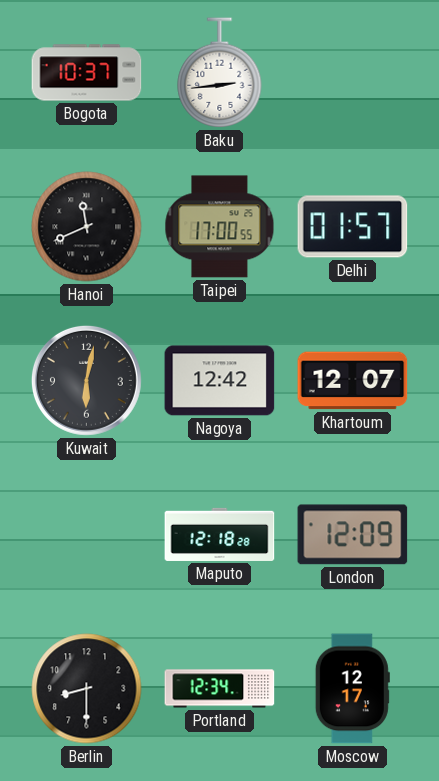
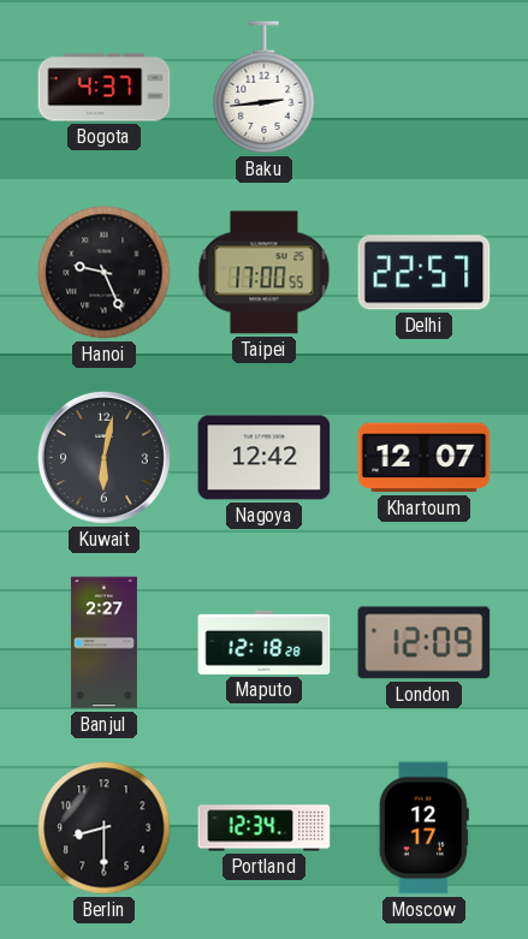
Bogota: 10:37 -> 4:37 (105, 88)
Hanoi: 11:41 -> 9:26 (105, 273)
Delhi: 01:57 -> 22:57 (425, 273)
Banjul: none -> 2:27 (103, 643)
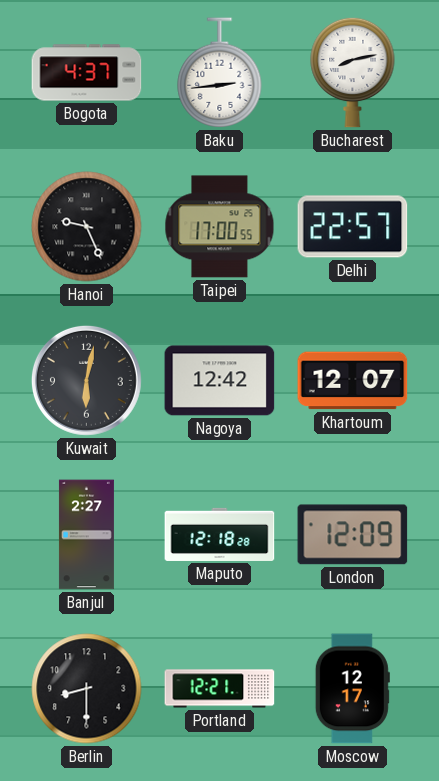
Bucharest: none -> 8:13 (353, 72)
Portland: 12:34 -> 12:21 (220, 689)
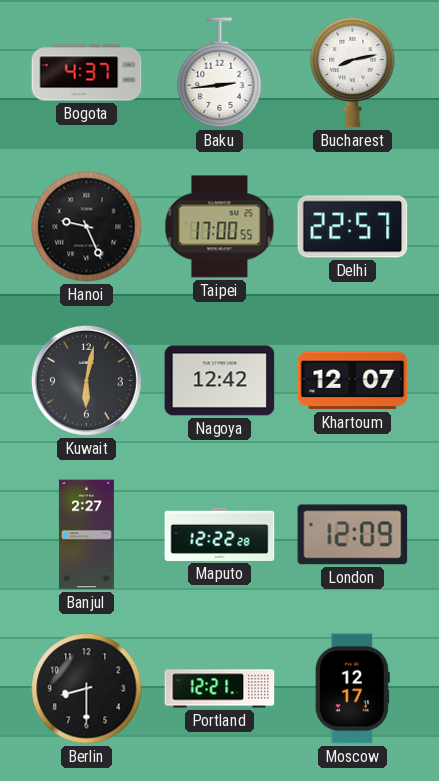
Maputo: 12:18 -> 12:22 (220, 534)
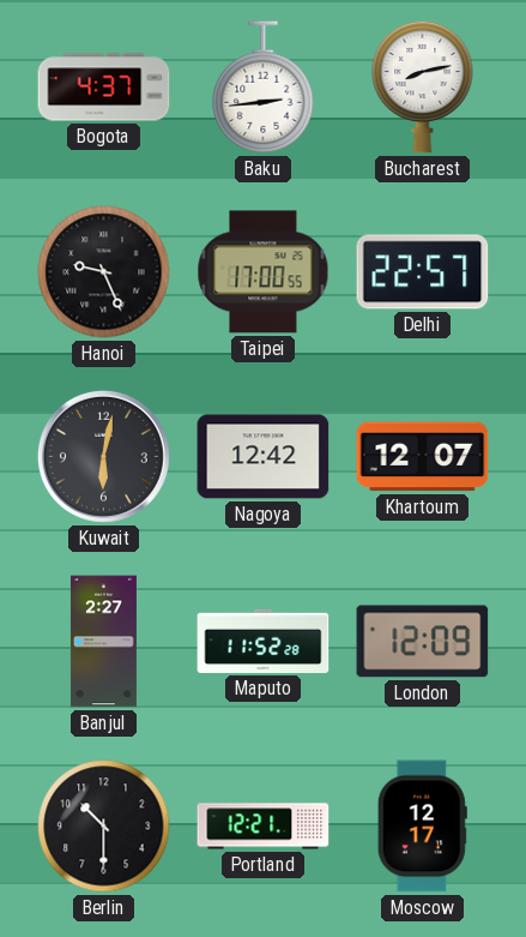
Maputo: 12:22 -> 11:52 (264, 641)
Berlin: 8:30 -> 10:30 (104, 827)
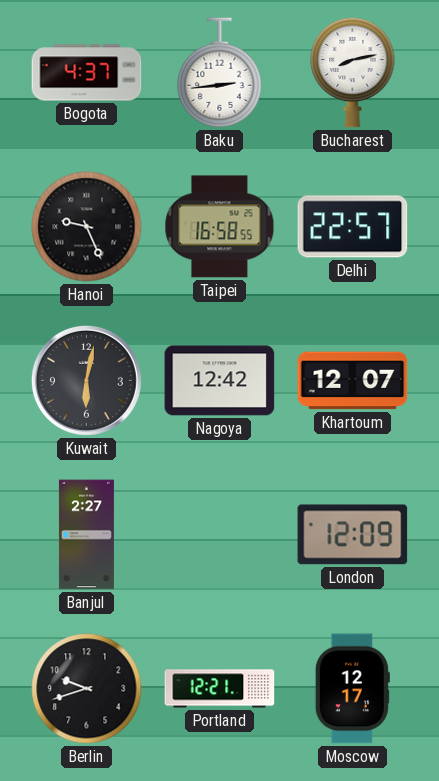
Taipei: 17:00 -> 16:58 (220, 227)
Maputo: 11:52 -> none (264, 641)
Berlin: 10:30 -> 9:42 (87, 689)
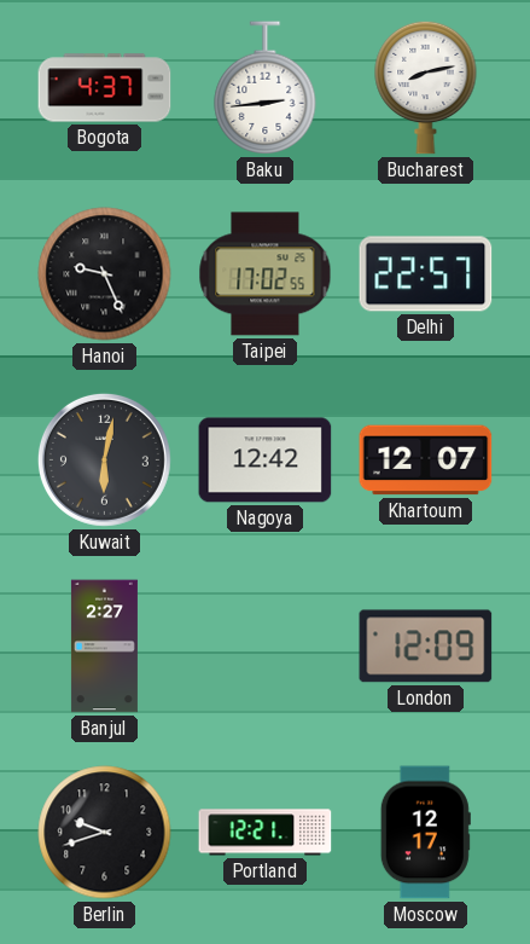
Taipei: 16:58 -> 17:02 (266, 274)
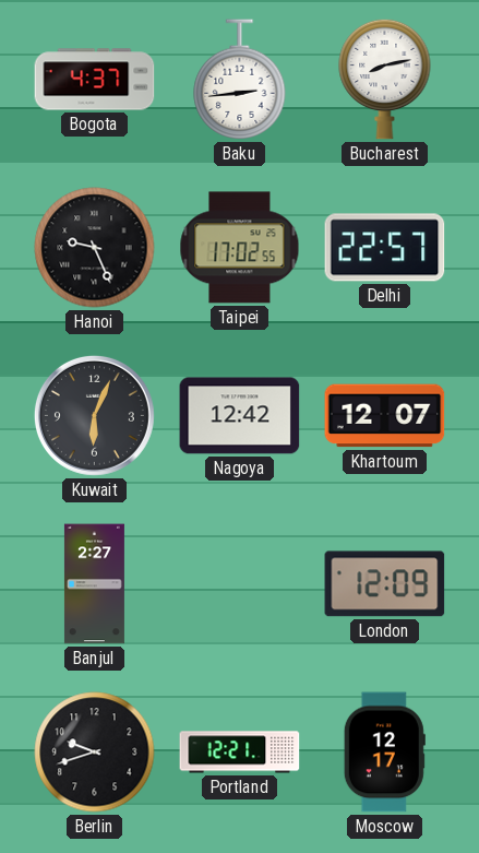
Kuwait: 6:02 -> 6:04 (94, 415)
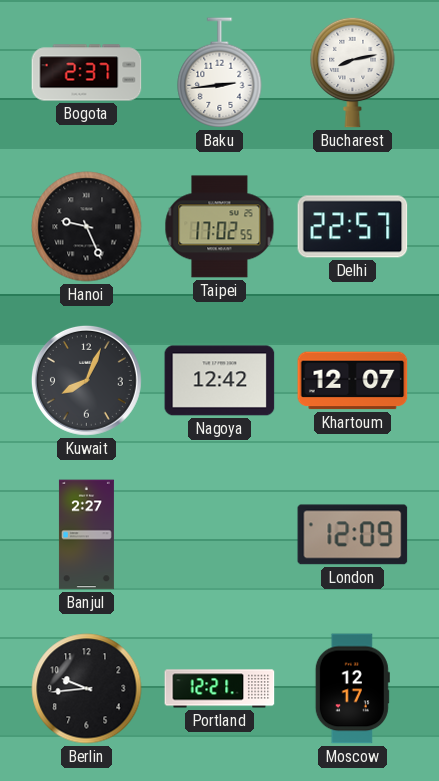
Bogota: 4:37 -> 2:37 (87, 73)
Kuwait: 6:04 -> 8:04 (86, 380)
Berlin: 9:42 -> 9:44 (87, 689)
